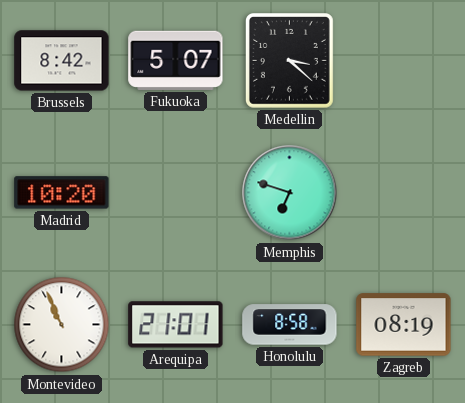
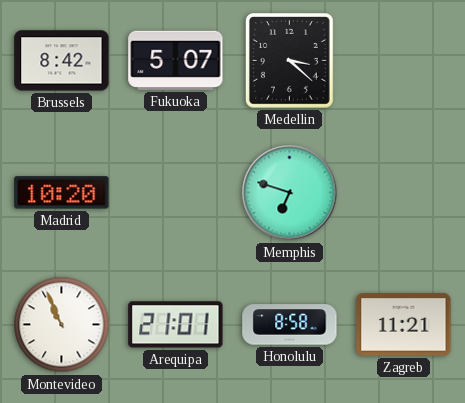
Zagreb: 08:19 -> 11:21 (404, 325)
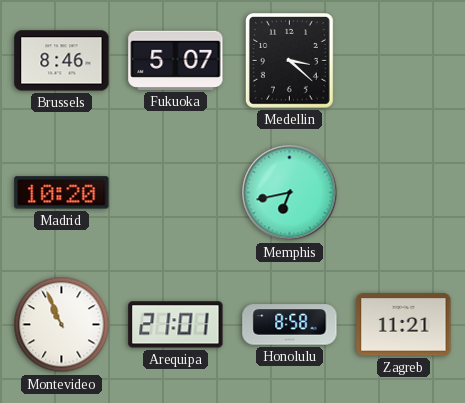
Brussels: 8:42 -> 8:46 (62, 61)
Memphis: 6:48 -> 6:43 (290, 193)
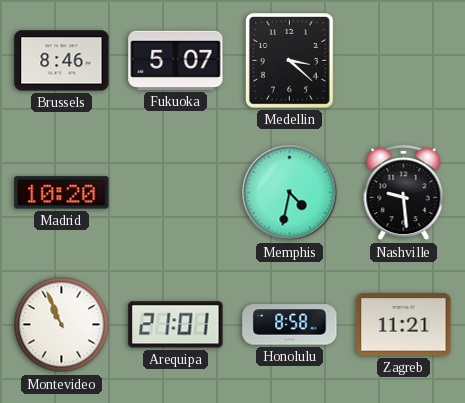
Memphis: 6:43 -> 4:32 (290, 193)
Nashville: none -> 9:29 (404, 193)
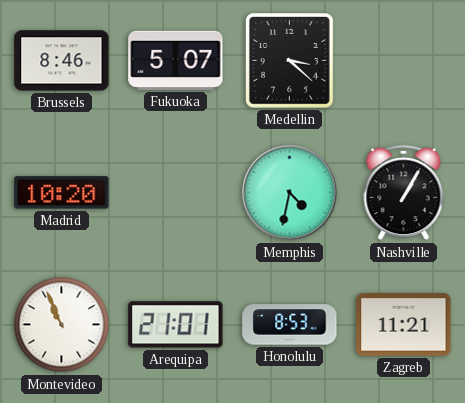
Nashville: 9:29 -> 1:05 (404, 193)
Honolulu: 8:58 -> 8:53 (290, 325)
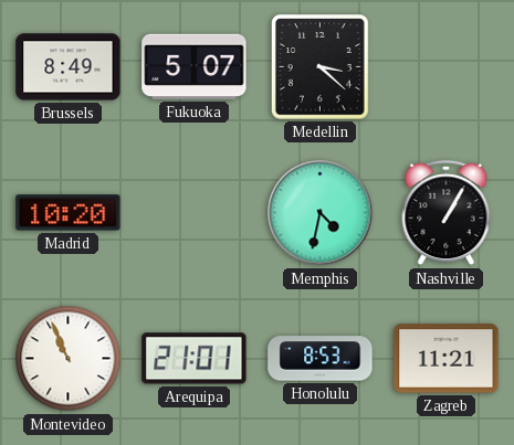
Brussels: 8:46 -> 8:49 (69, 67)
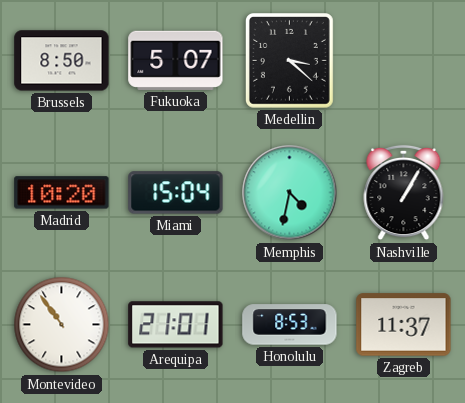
Brussels: 8:49 -> 8:50 (62, 61)
Miami: none -> 15:04 (176, 193)
Montevideo: 10:56 -> 10:54 (62, 325)
Zagreb: 11:21 -> 11:37 (404, 325)
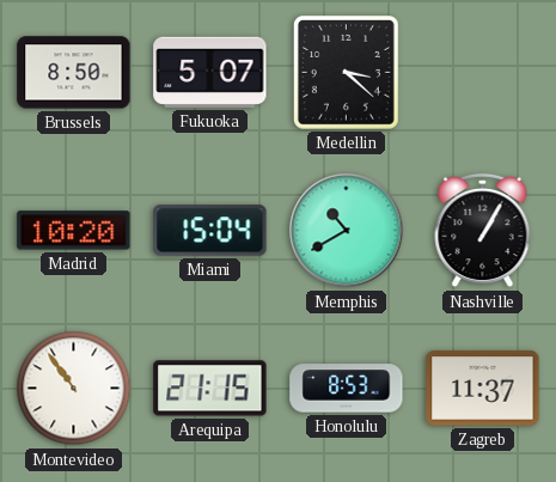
Memphis: 4:32 -> 10:40 (347, 231)
Arequipa: 21:01 -> 21:15 (210, 389)
